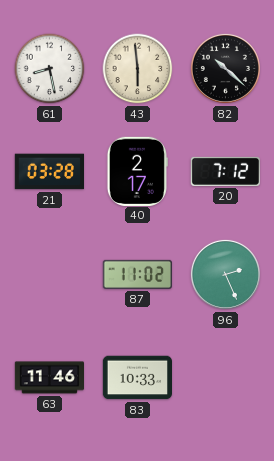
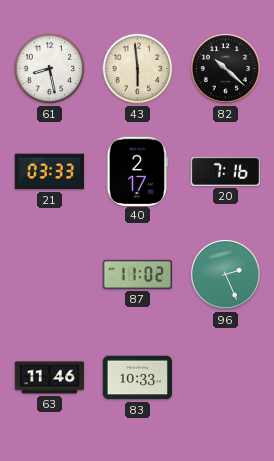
21: 03:28 -> 03:33 (49, 172)
20: 7:12 -> 7:16 (225, 171)
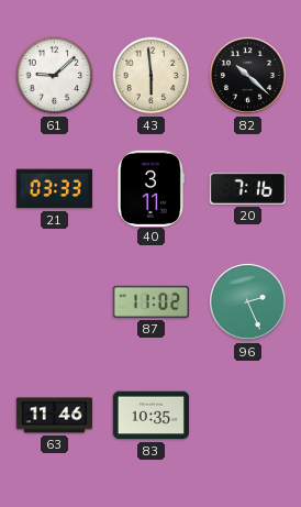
61: 8:28 -> 9:08 (55, 76)
40: 2:17 -> 3:11 (150, 188)
83: 10:33 -> 10:35 (150, 416)
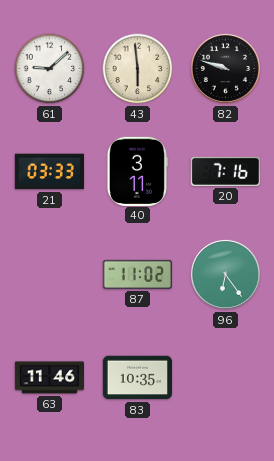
82: 10:22 -> 9:48 (225, 68)
96: 2:26 -> 6:24 (225, 274)
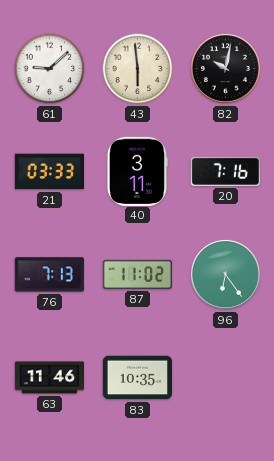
82: 9:48 -> 10:02 (225, 68)
76: none -> 7:13 (49, 275)
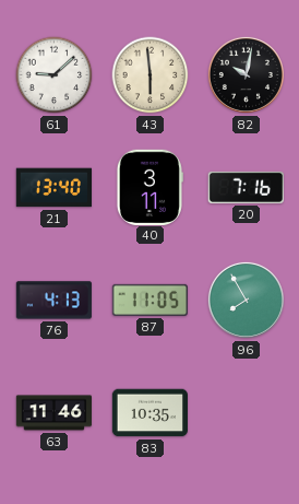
21: 03:33 -> 13:40 (53, 188)
76: 7:13 -> 4:13 (53, 301)
87: 11:02 -> 11:05 (149, 300)
96: 6:24 -> 7:55 (246, 300)
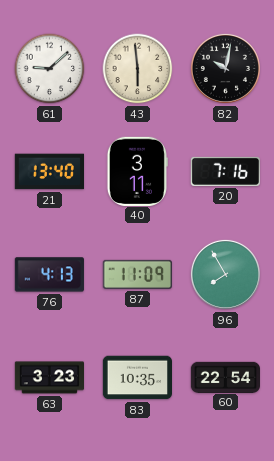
87: 11:05 -> 11:09 (137, 274)
63: 11:46 -> 3:23 (50, 378)
60: none -> 22:54 (225, 377)
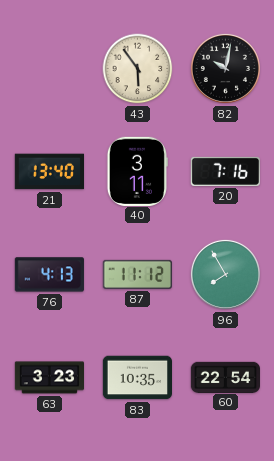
61: 9:08 -> none (50, 69)
43: 5:59 -> 5:54 (138, 69)
87: 11:09 -> 11:12 (137, 274)
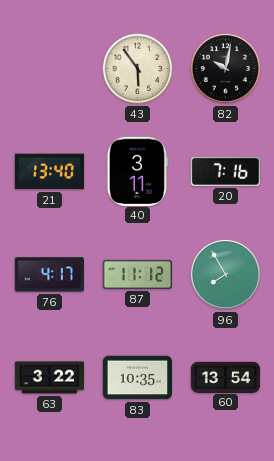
76: 4:13 -> 4:17 (49, 275)
63: 3:23 -> 3:22 (50, 378)
60: 22:54 -> 13:54 (225, 377)
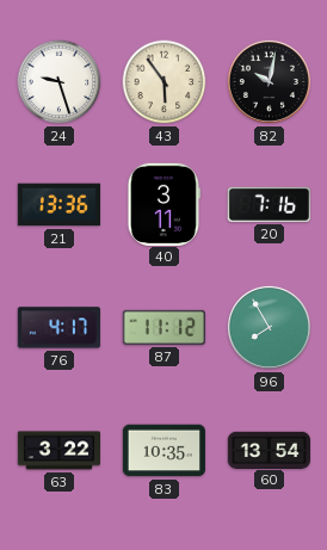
24: none -> 9:27 (60, 82)
21: 13:40 -> 13:36 (58, 205)
